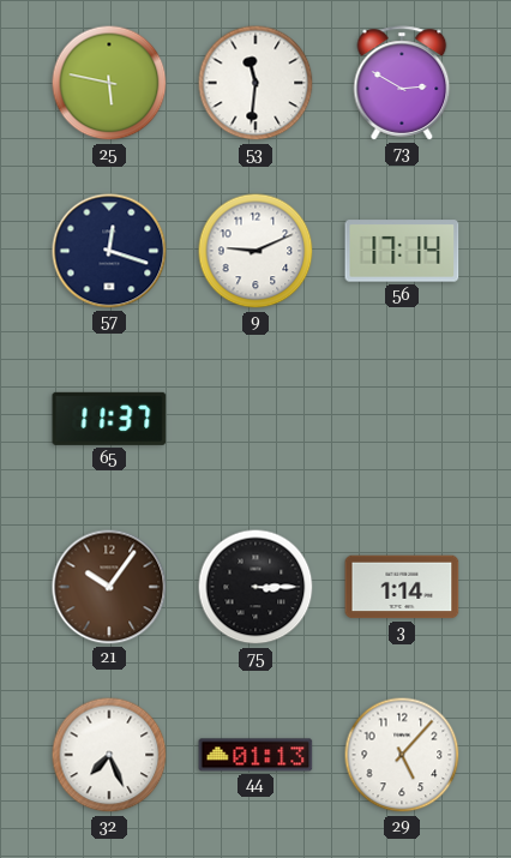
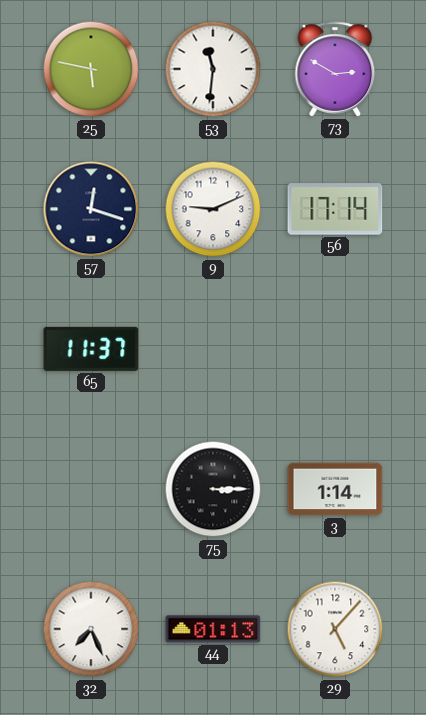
21: 10:06 -> none (109, 587)
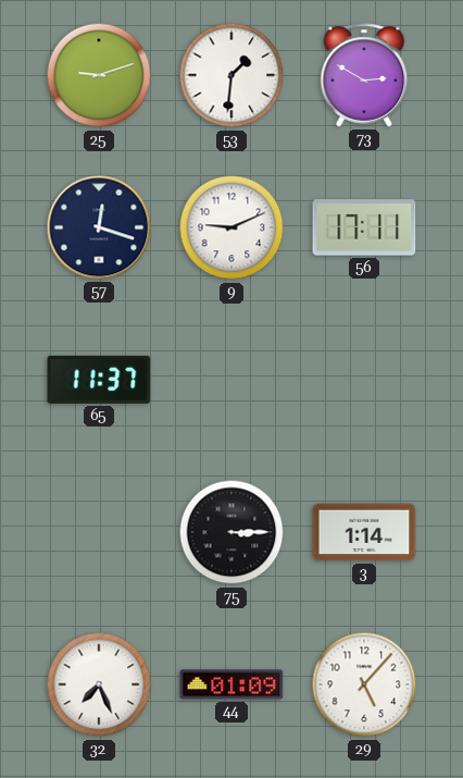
25: 5:47 -> 9:12 (99, 75)
53: 11:31 -> 1:31 (231, 75)
56: 17:14 -> 17:11 (364, 227)
44: 01:13 -> 01:09 (231, 684)
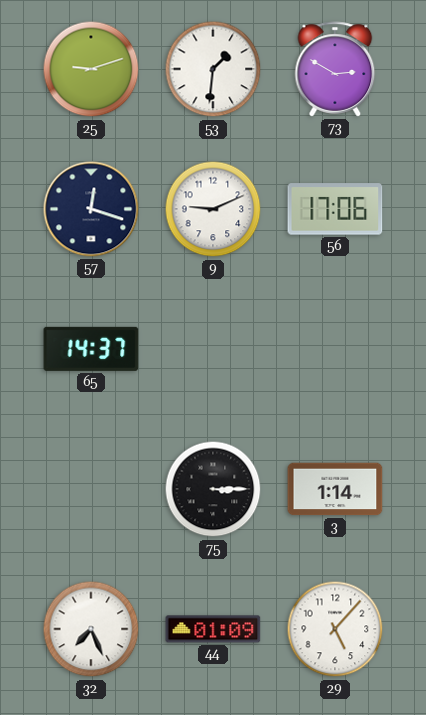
56: 17:11 -> 17:06 (335, 209)
65: 11:37 -> 14:37 (91, 349)
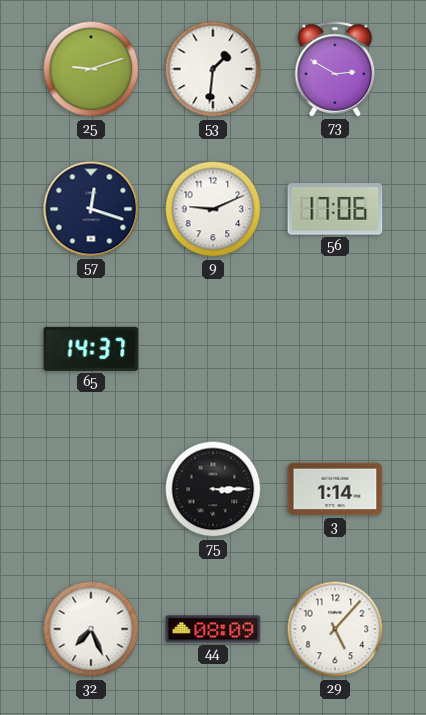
44: 01:09 -> 08:09 (213, 629)
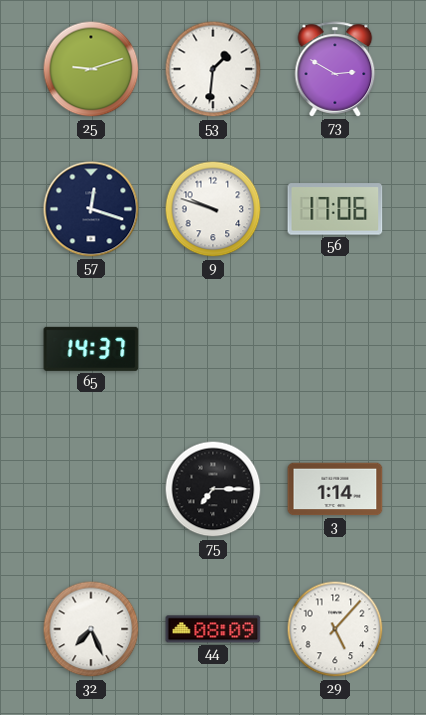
9: 9:11 -> 9:48 (213, 209)
75: 3:15 -> 7:15 (213, 489)
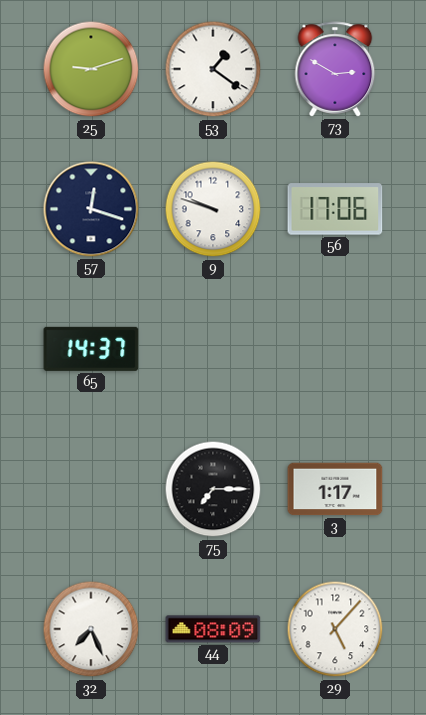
53: 1:31 -> 1:21 (213, 69)
3: 1:14 -> 1:17 (335, 489)
